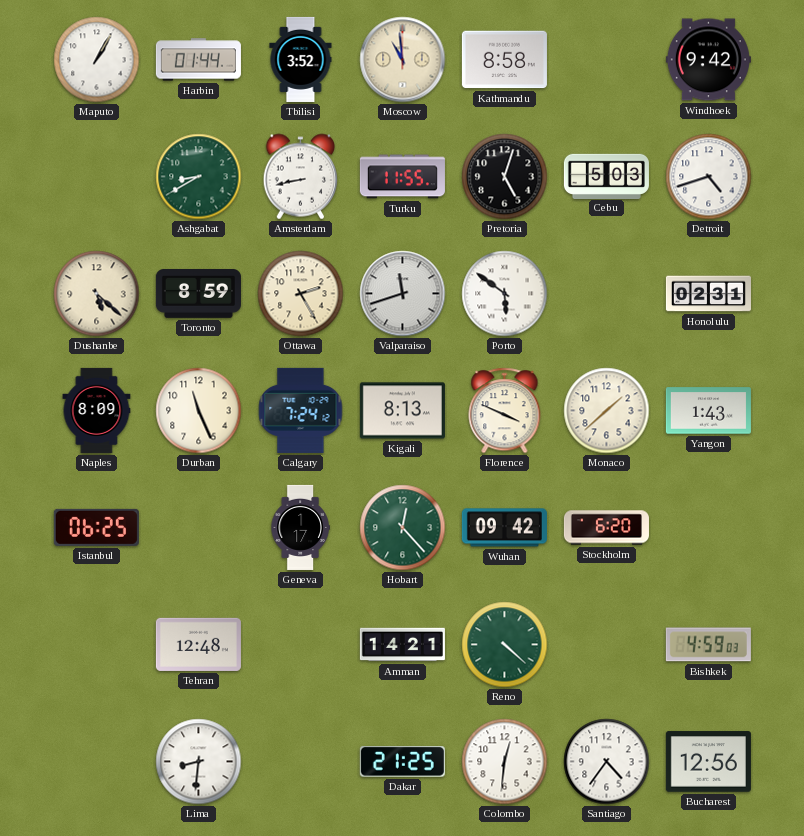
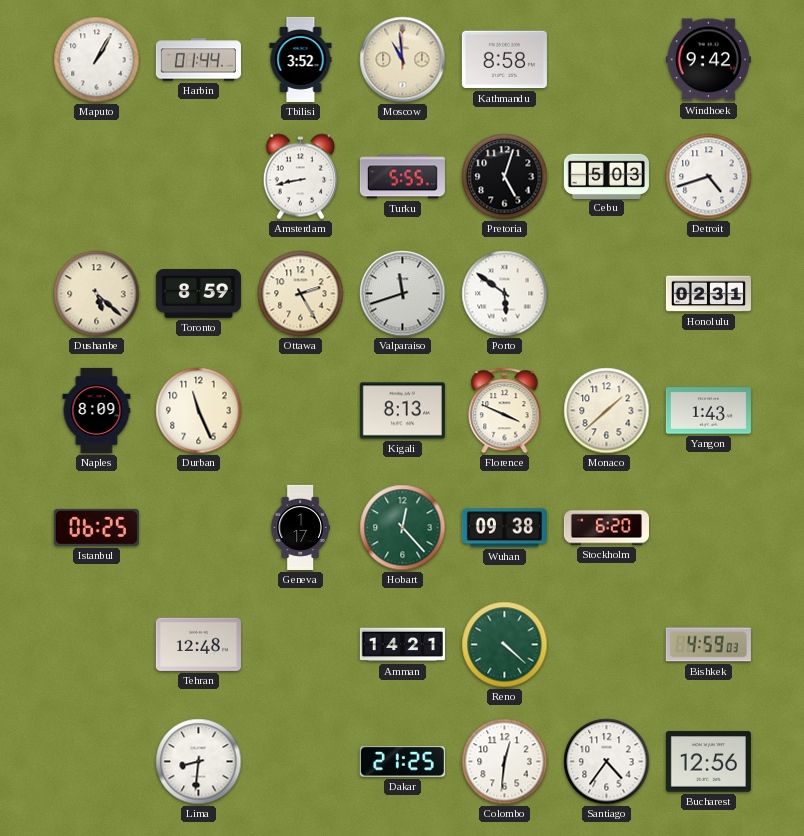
Ashgabat: 8:40 -> none (199, 177)
Turku: 11:55 -> 5:55 (402, 177)
Calgary: 7:24 -> none (301, 410)
Wuhan: 09:42 -> 09:38 (504, 528)
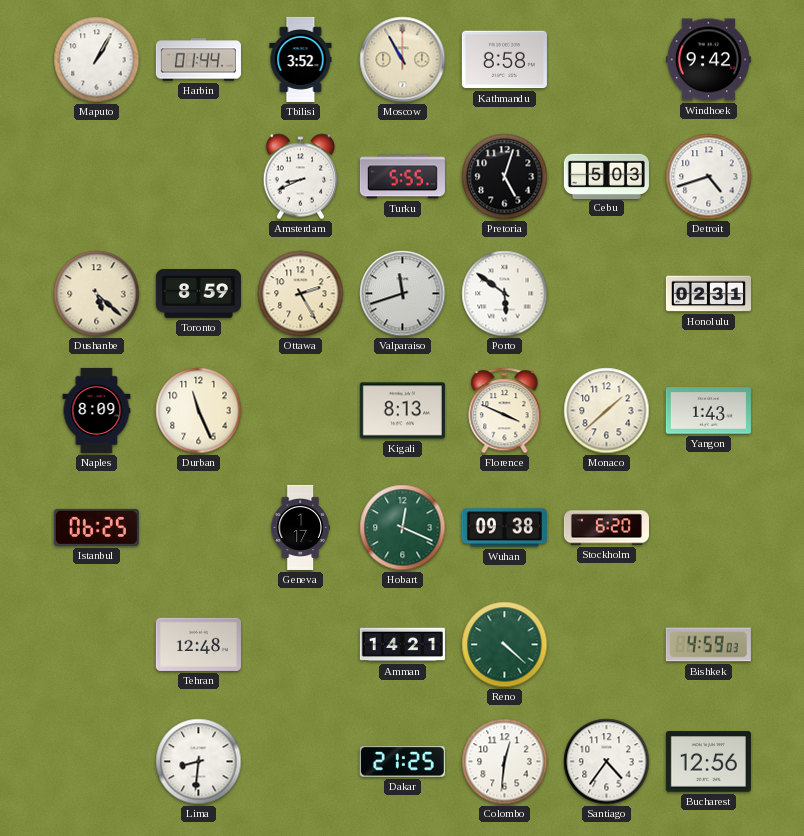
Moscow: 10:59 -> 10:55 (403, 60)
Amsterdam: 8:43 -> 8:41 (301, 177)
Hobart: 12:23 -> 12:19 (403, 528)
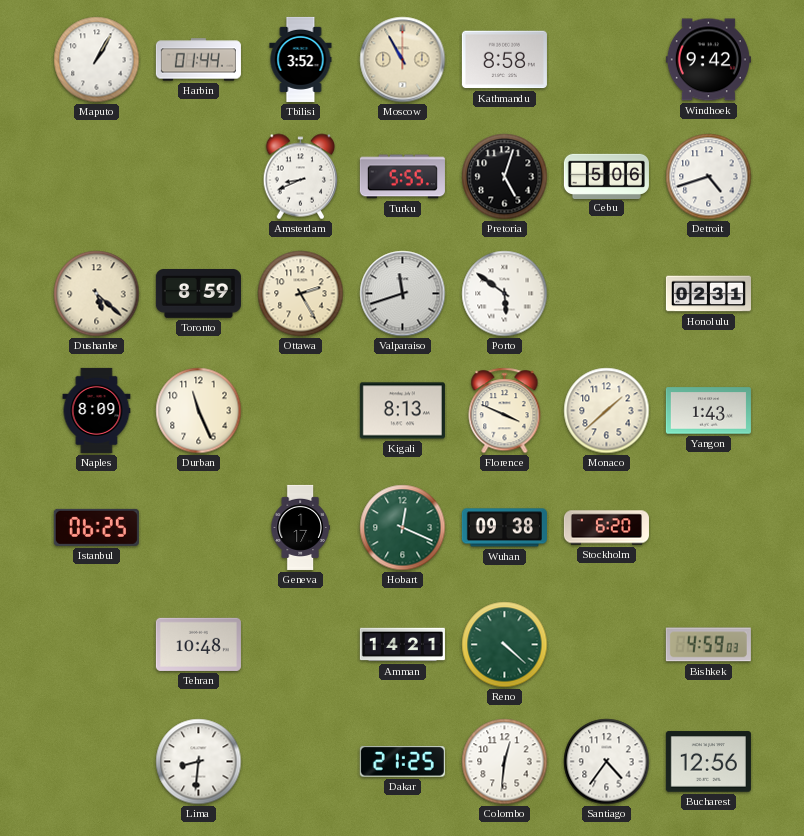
Cebu: 5:03 -> 5:06 (606, 176)
Tehran: 12:48 -> 10:48 (198, 644)
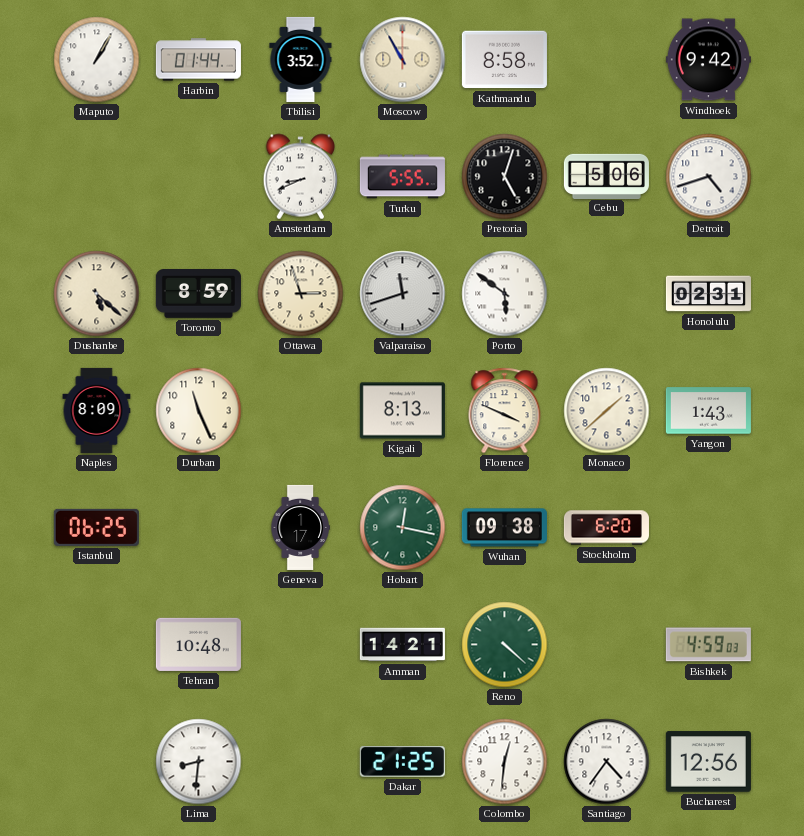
Ottawa: 2:25 -> 2:57 (301, 294)
Hobart: 12:19 -> 12:17 (403, 528)
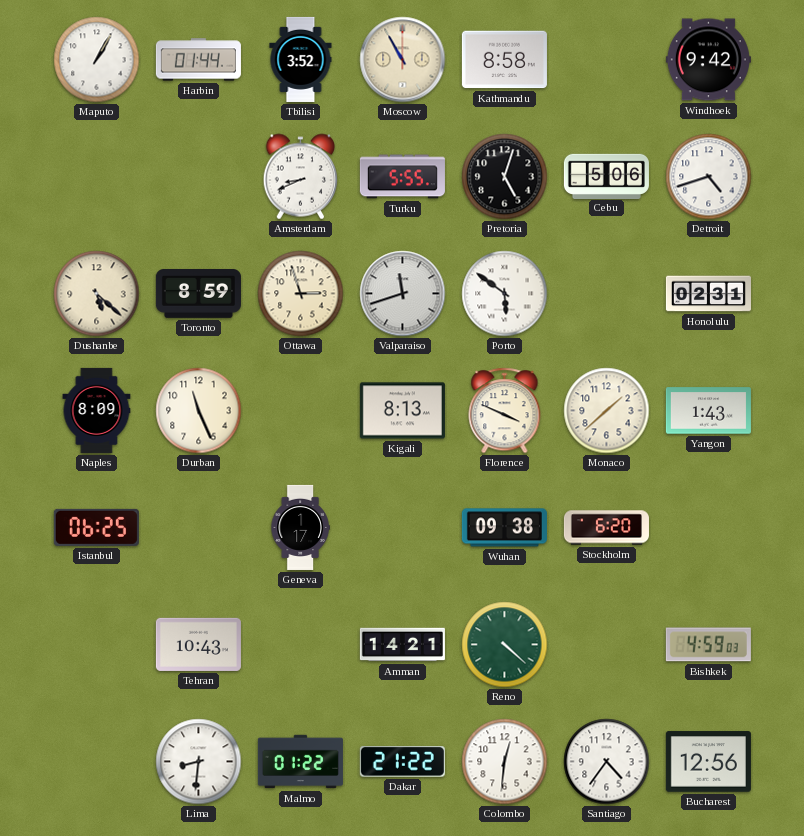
Hobart: 12:17 -> none (403, 528)
Tehran: 10:48 -> 10:43 (198, 644)
Malmo: none -> 01:22 (300, 762)
Dakar: 21:25 -> 21:22 (402, 762)
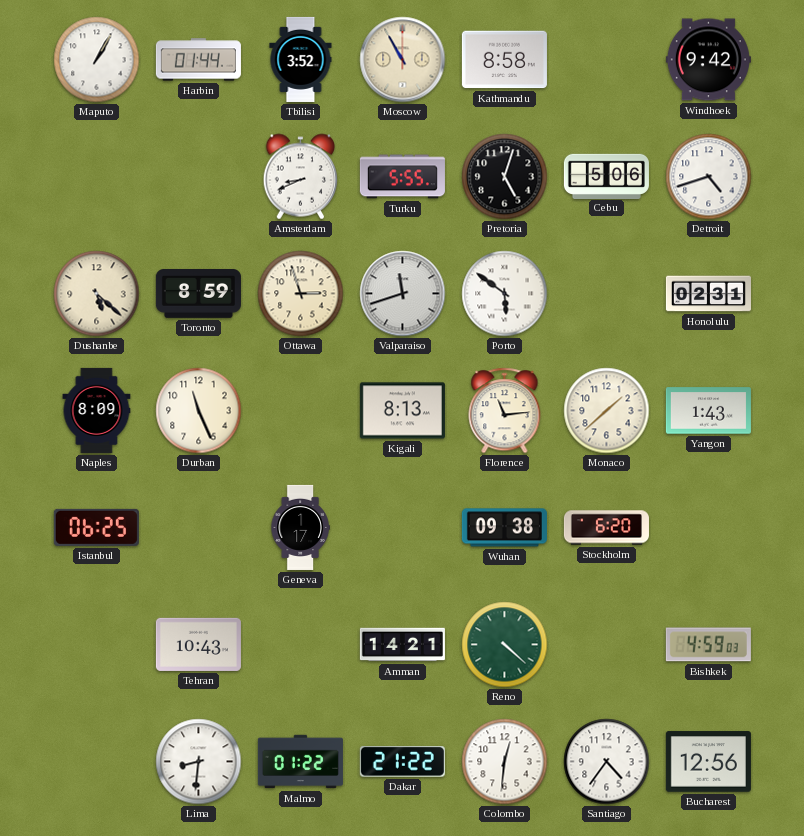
Florence: 3:49 -> 11:14 (505, 411)
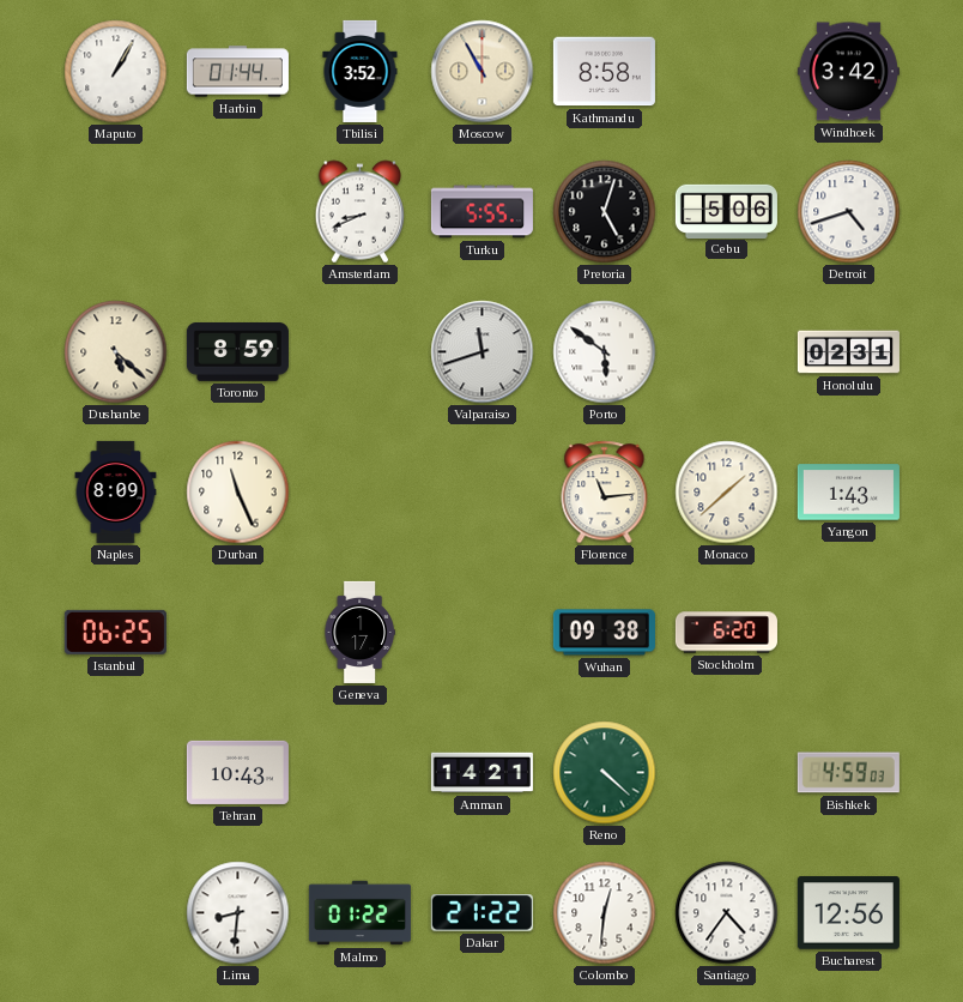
Windhoek: 9:42 -> 3:42 (848, 72)
Ottawa: 2:57 -> none (301, 294)
Kigali: 8:13 -> none (402, 411)
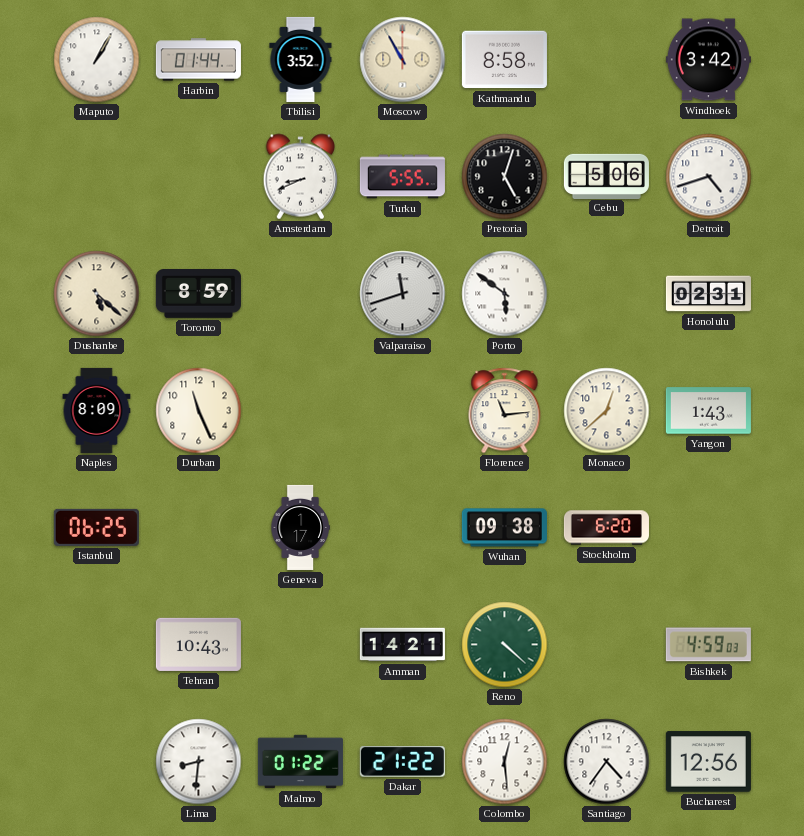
Monaco: 1:38 -> 12:38 (607, 411)
Colombo: 12:31 -> 12:29 (505, 762)
